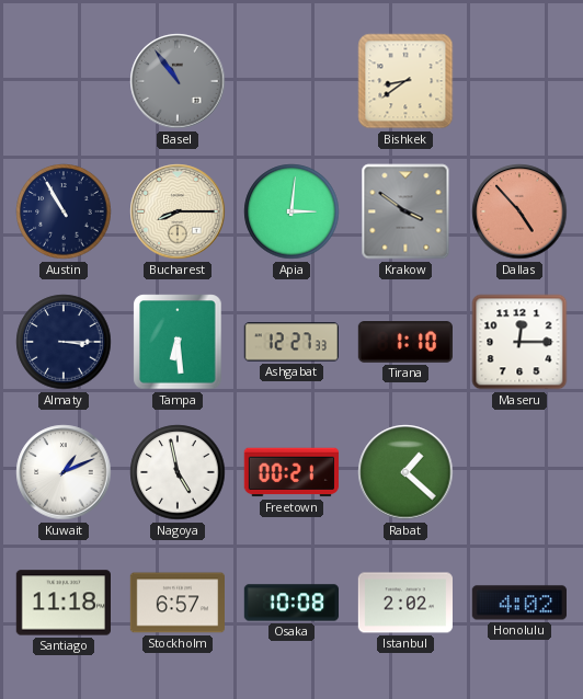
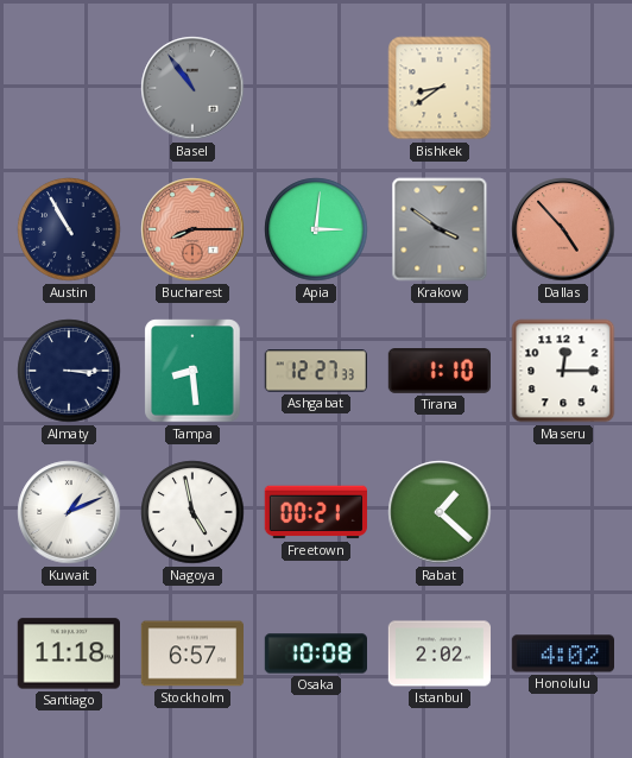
Bucharest dial: cream -> salmon (192, 229)
Tampa: 6:29 -> 8:29 (192, 371)
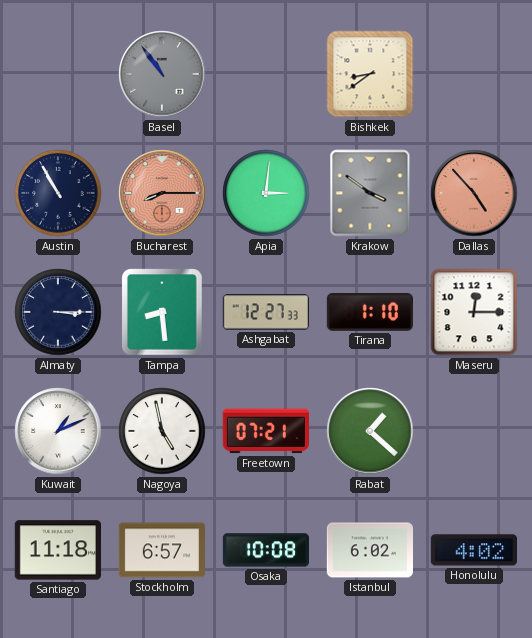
Freetown: 00:21 -> 07:21 (265, 431)
Istanbul: 2:02 -> 6:02 (369, 550)
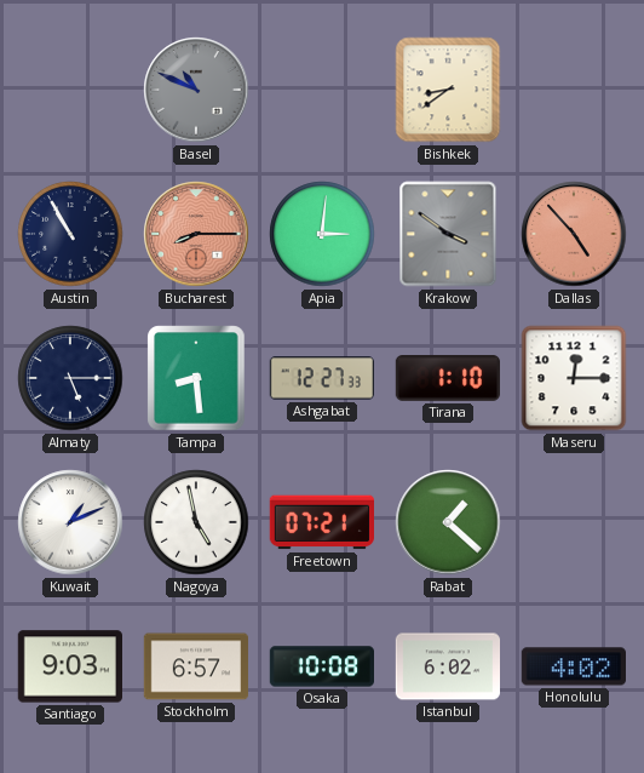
Basel: 10:54 -> 10:49 (196, 90)
Almaty: 3:15 -> 5:15 (70, 378)
Santiago: 11:18 -> 9:03 (69, 666)
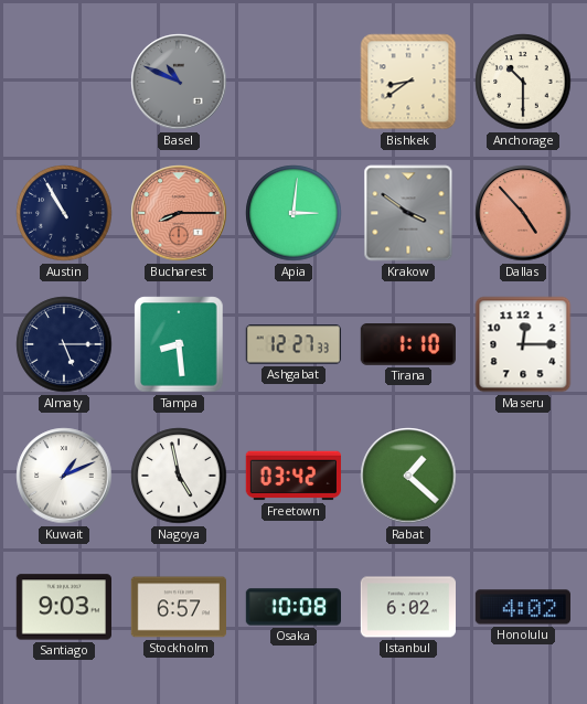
Anchorage: none -> 10:30 (523, 82)
Freetown: 07:21 -> 03:42 (292, 476)
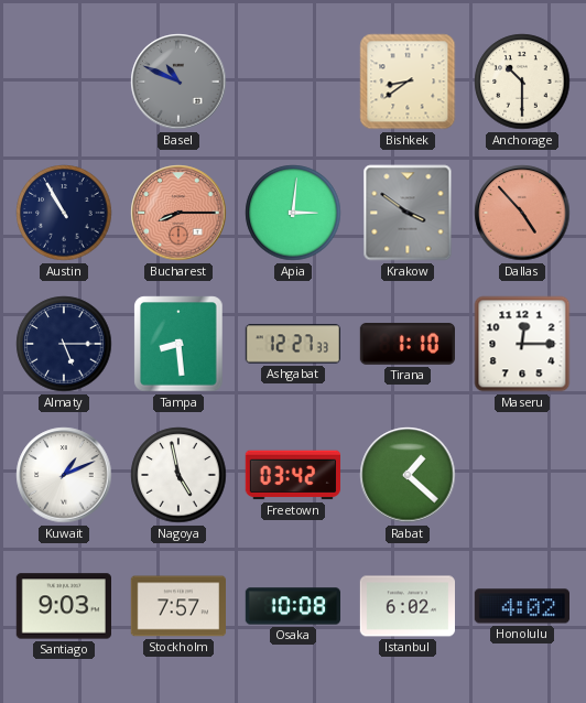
Stockholm: 6:57 -> 7:57 (177, 606)
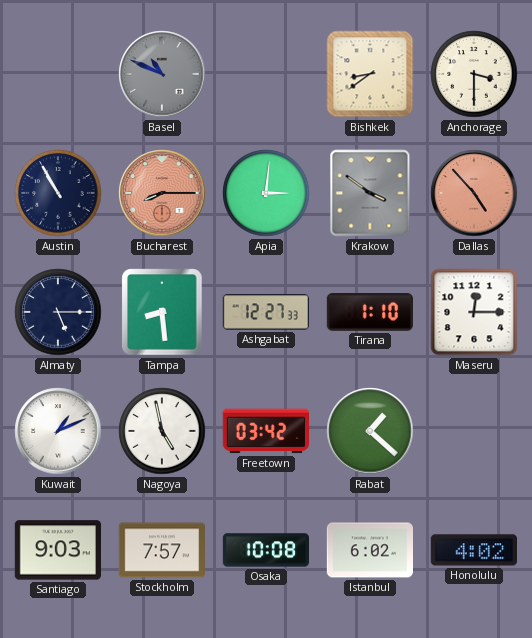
Anchorage: 10:30 -> 3:30 (474, 74)
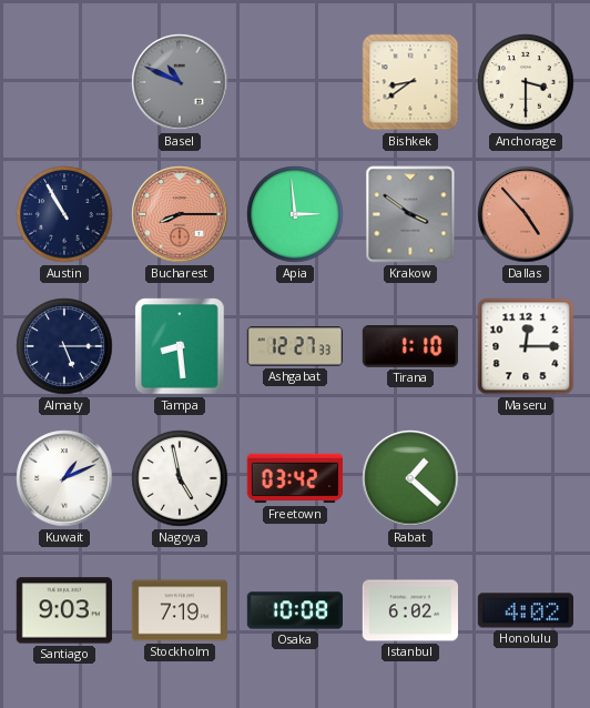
Apia: 3:01 -> 2:59 (295, 214)
Stockholm: 7:57 -> 7:19 (179, 610)
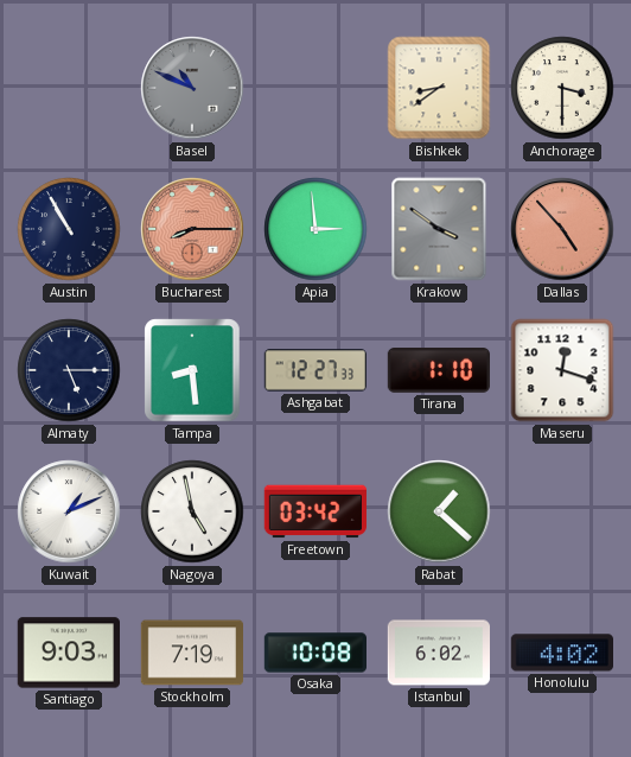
Maseru: 12:15 -> 12:18 (562, 370)
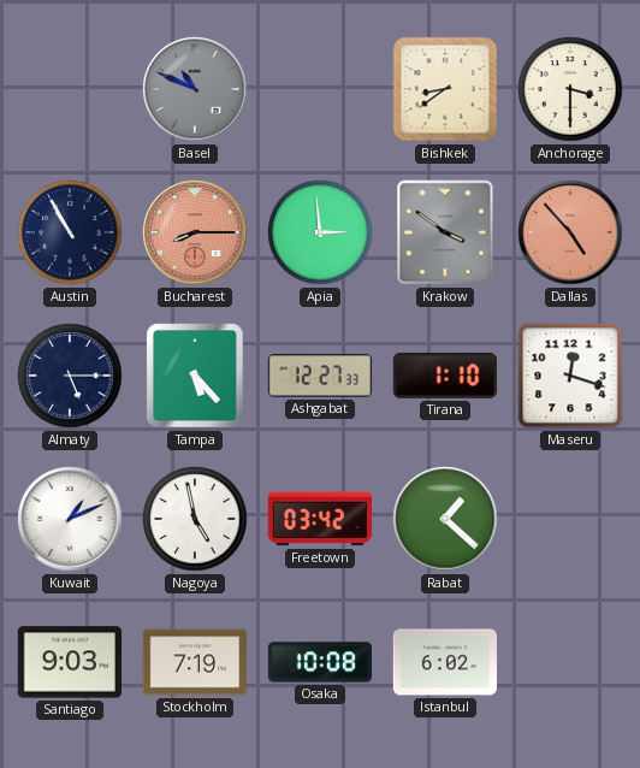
Tampa: 8:29 -> 5:23 (195, 376)
Honolulu: 4:02 -> none (561, 653)
